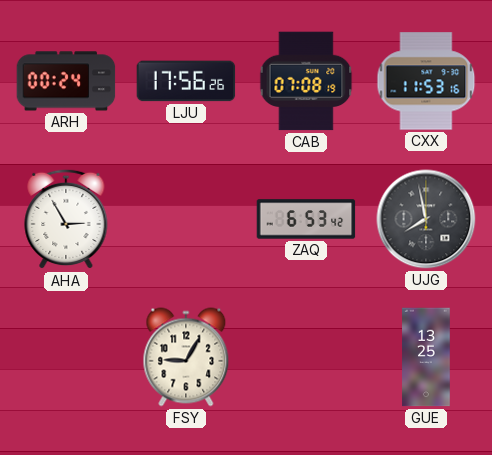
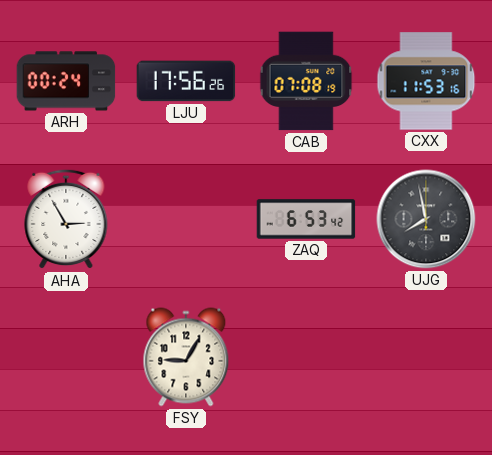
GUE: 13:25 -> none (426, 357)
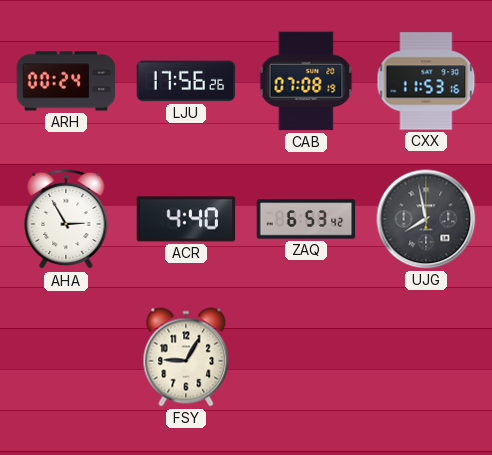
ACR: none -> 4:40 (186, 219)
